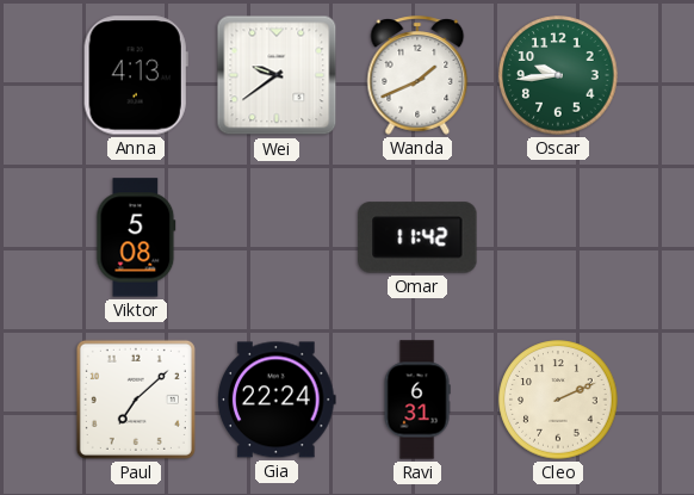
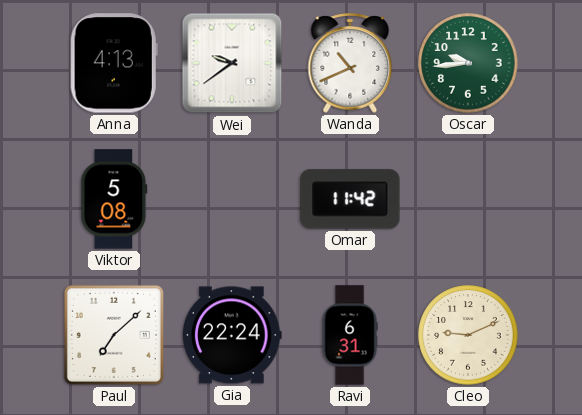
Wanda: 1:41 -> 10:41 (350, 63)
Cleo: 2:11 -> 9:11 (468, 335)
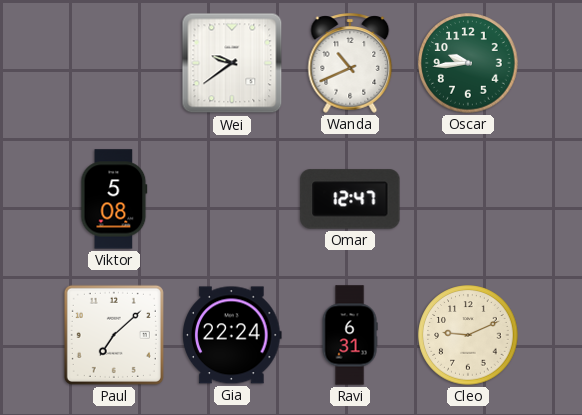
Anna: 4:13 -> none (114, 63)
Omar: 11:42 -> 12:47 (350, 199)
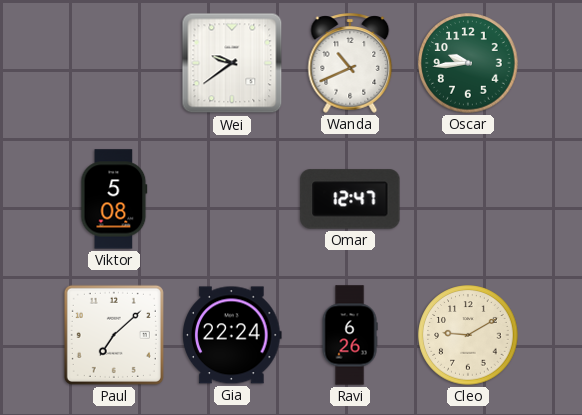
Ravi: 6:31 -> 6:26 (350, 335)
Cleo: 9:11 -> 9:10 (468, 335)
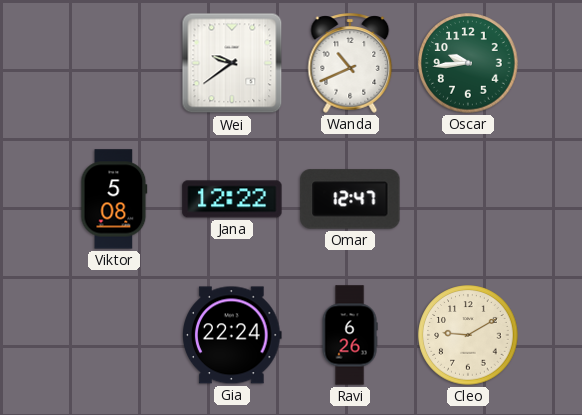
Jana: none -> 12:22 (232, 199)
Paul: 7:08 -> none (114, 335)
